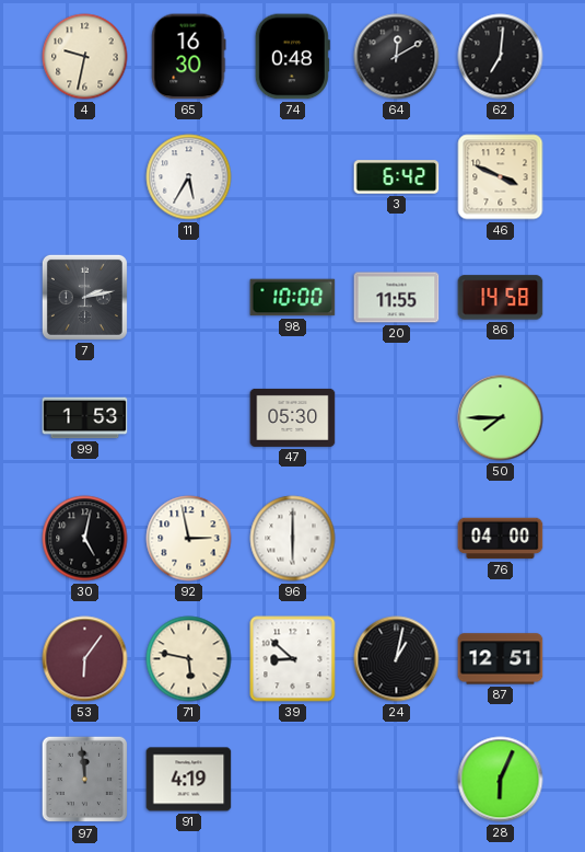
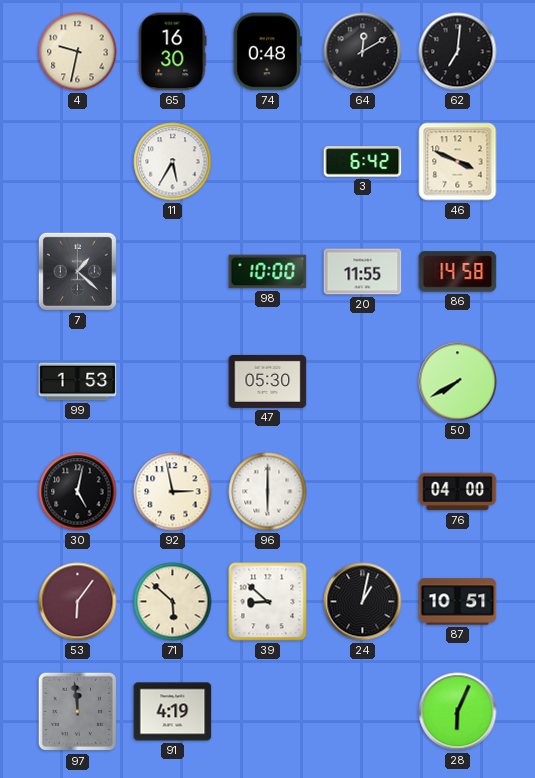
7: 2:13 -> 1:22 (77, 271)
50: 7:45 -> 7:40 (458, 382)
71: 5:47 -> 5:52 (173, 602)
87: 12:51 -> 10:51 (458, 602)
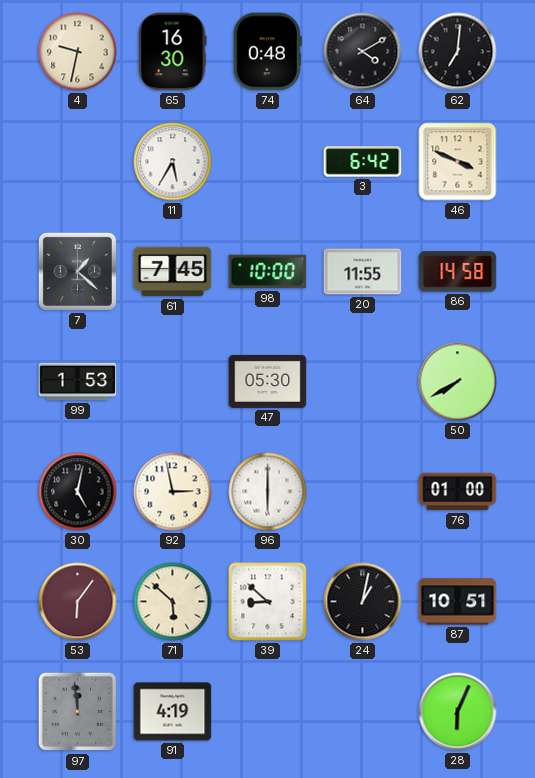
64: 12:10 -> 4:10 (363, 52)
61: none -> 7:45 (173, 272)
76: 04:00 -> 01:00 (458, 492)
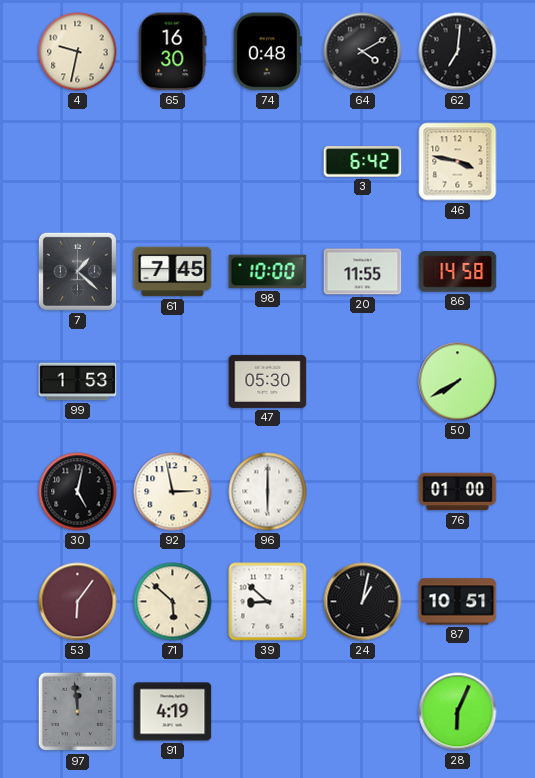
11: 5:35 -> none (173, 162)
46: 3:49 -> 3:47 (458, 162)
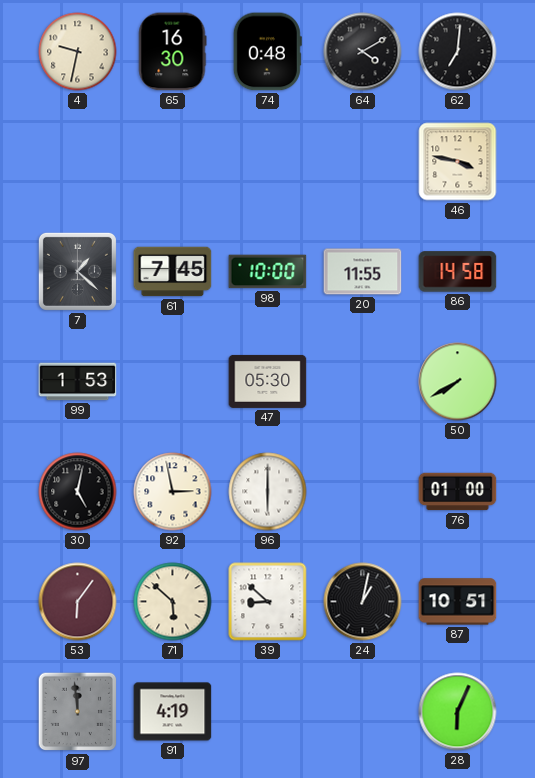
3: 6:42 -> none (363, 162)
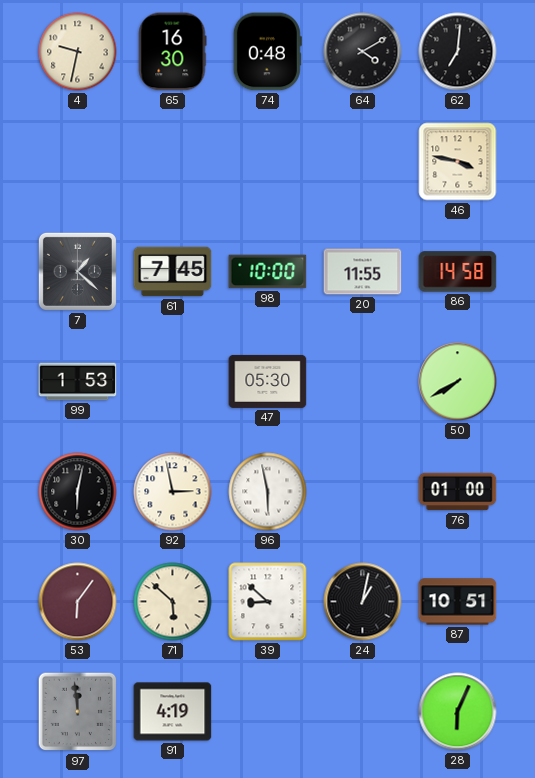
30: 5:02 -> 6:02 (78, 492)
96: 6:00 -> 5:58 (268, 492)
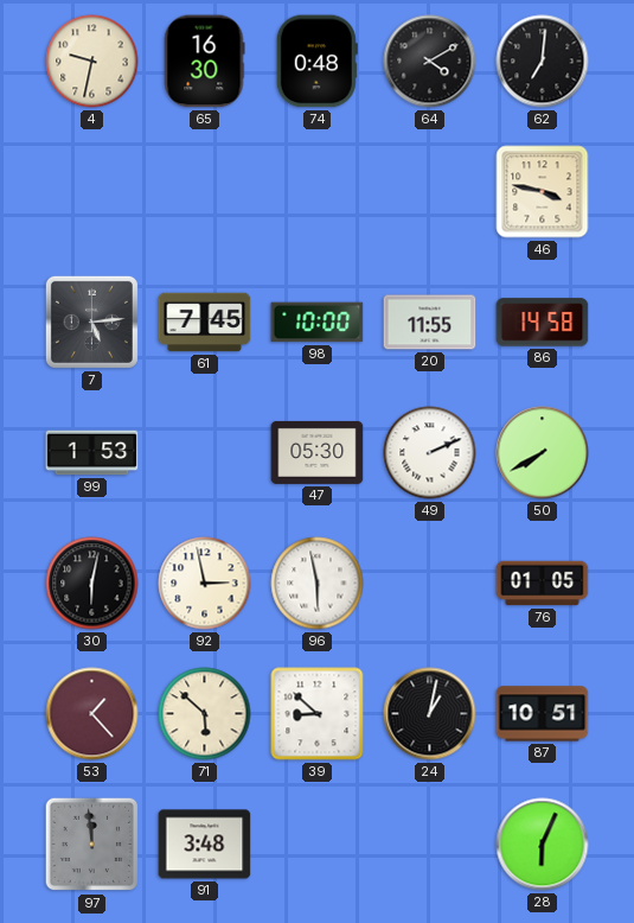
7: 1:22 -> 5:14 (91, 322)
49: none -> 2:11 (430, 453)
76: 01:00 -> 01:05 (543, 584)
53: 6:06 -> 1:23 (92, 714)
91: 4:19 -> 3:48 (205, 845)
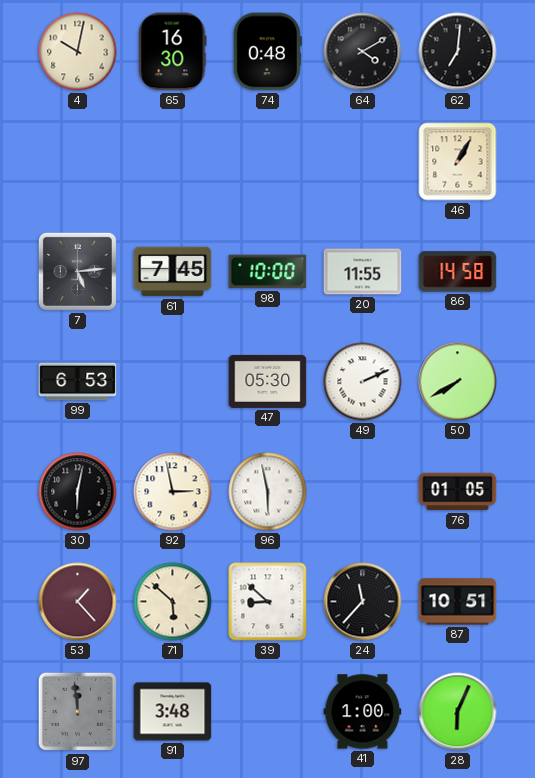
4: 9:32 -> 10:02 (78, 52)
46: 3:47 -> 1:05 (458, 162)
99: 1:53 -> 6:53 (78, 382)
24: 1:02 -> 11:37 (363, 602)
41: none -> 1:00 (363, 712)
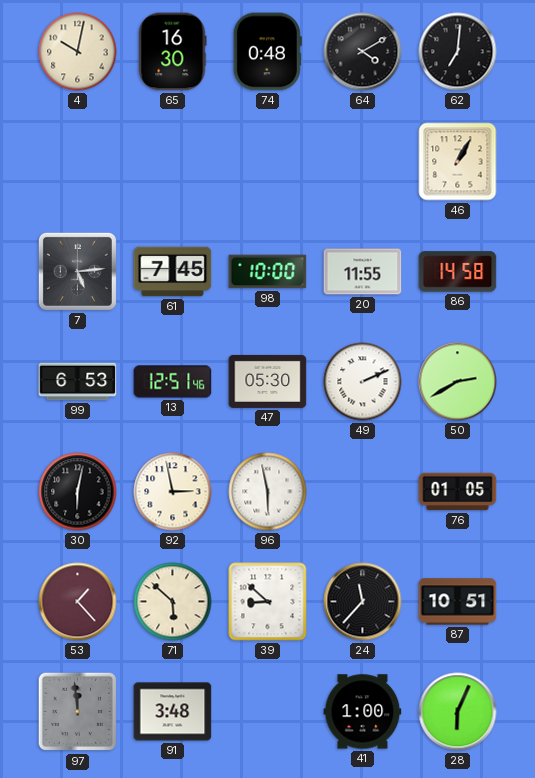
13: none -> 12:51 (173, 382)
50: 7:40 -> 2:40 (458, 382)
